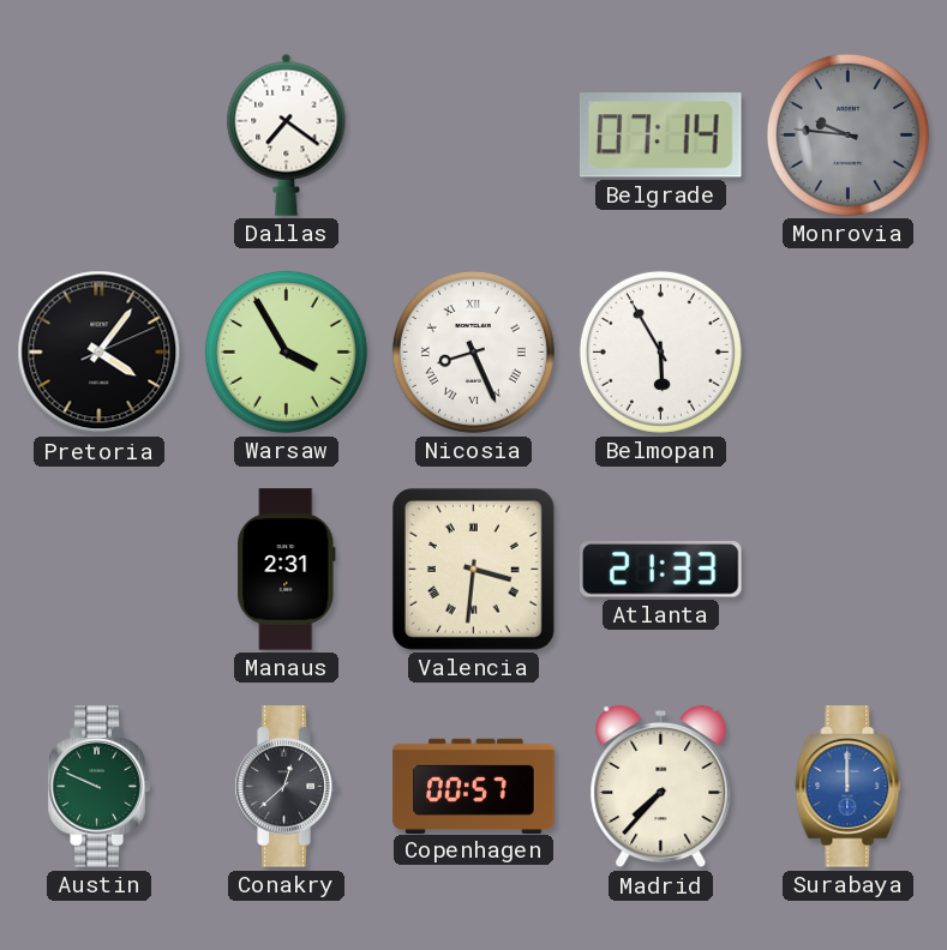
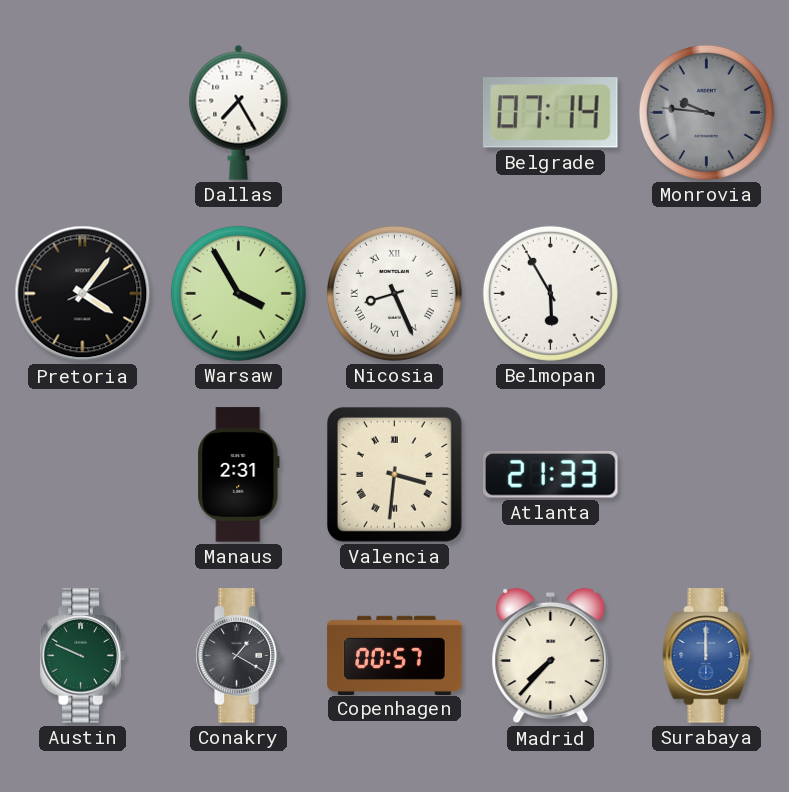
Dallas: 7:21 -> 7:25 (239, 112)
Conakry: 12:38 -> 1:20 (238, 656)
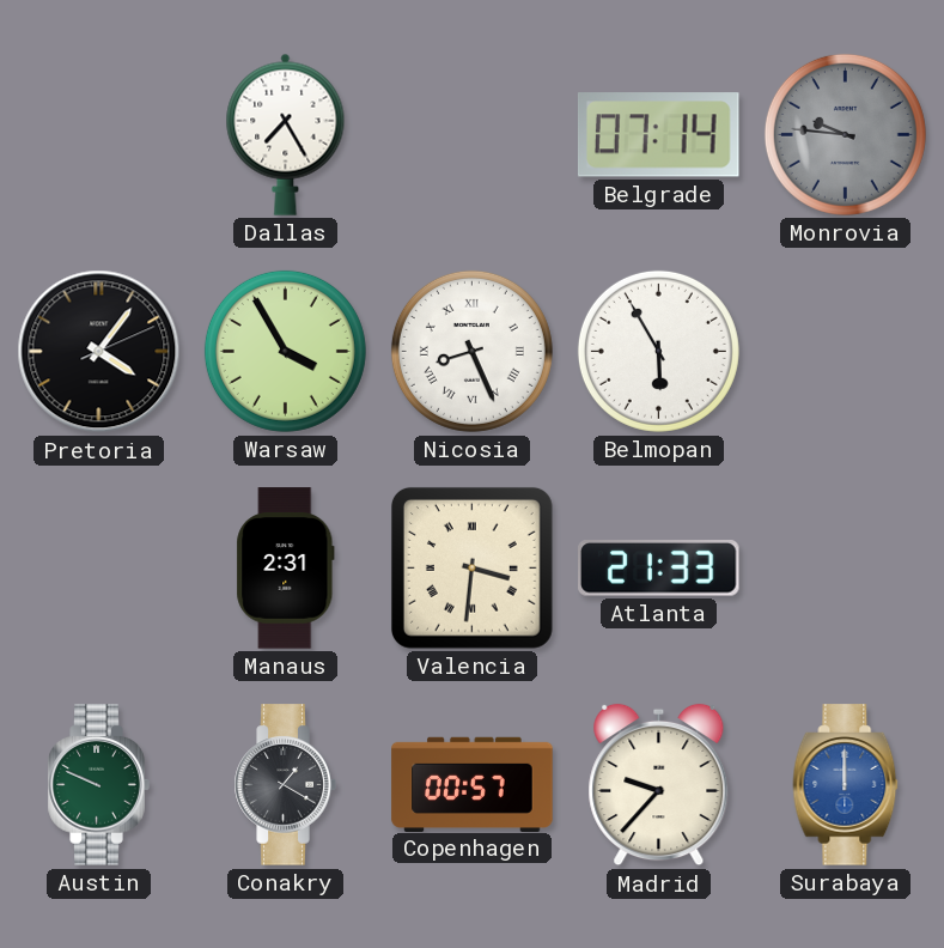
Madrid: 7:37 -> 9:37 (659, 785)
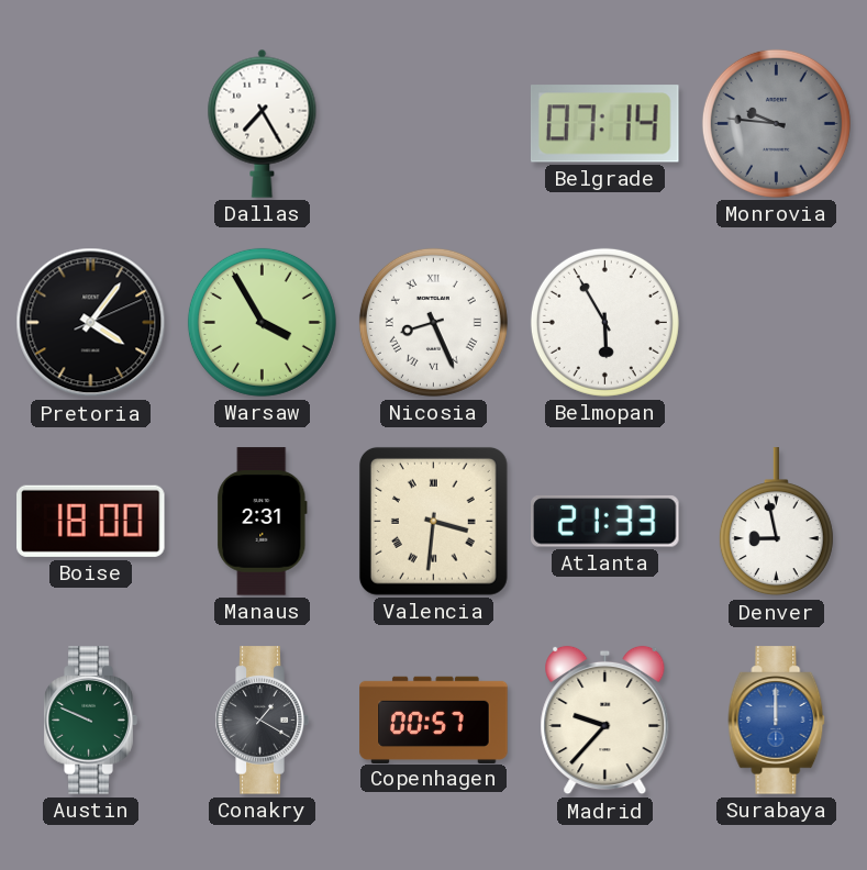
Boise: none -> 18:00 (91, 521)
Denver: none -> 8:58 (776, 522)
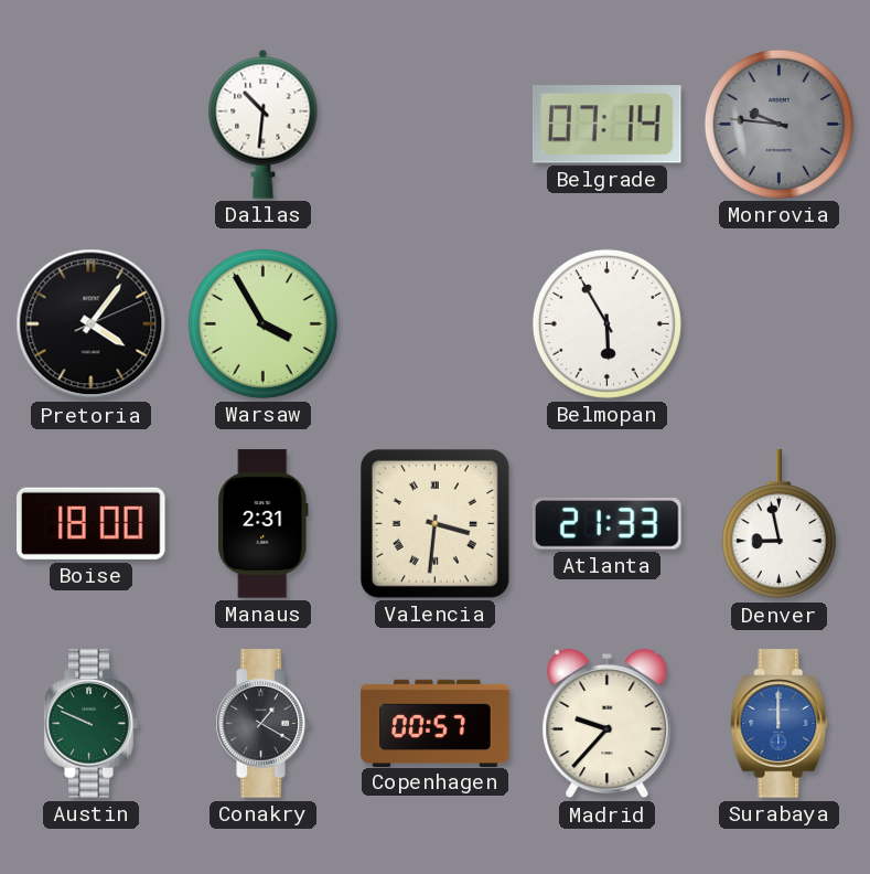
Dallas: 7:25 -> 10:31 (264, 124)
Nicosia: 8:26 -> none (433, 322)
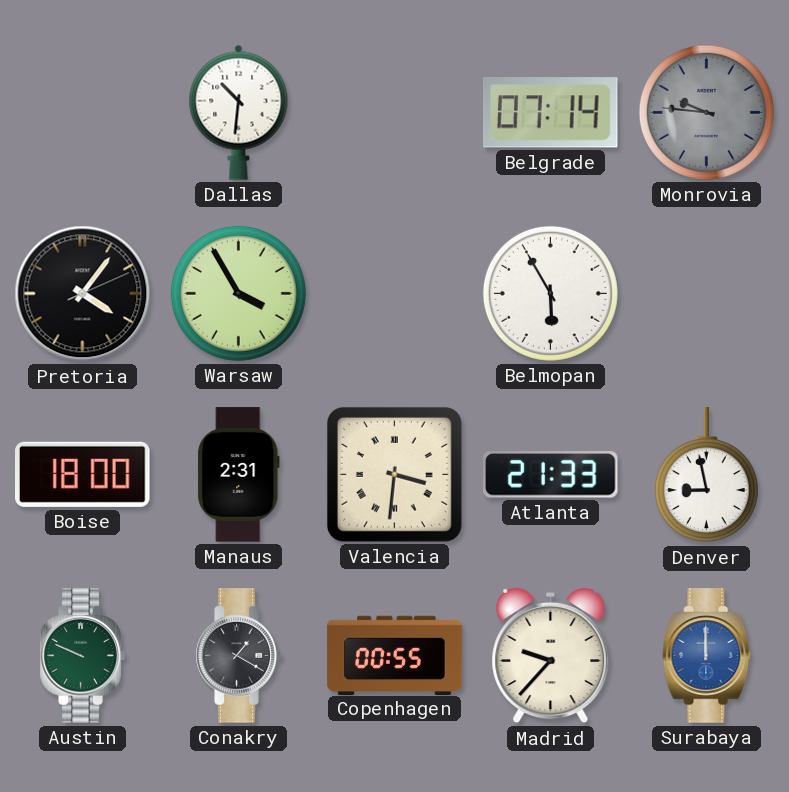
Copenhagen: 00:57 -> 00:55 (395, 655)
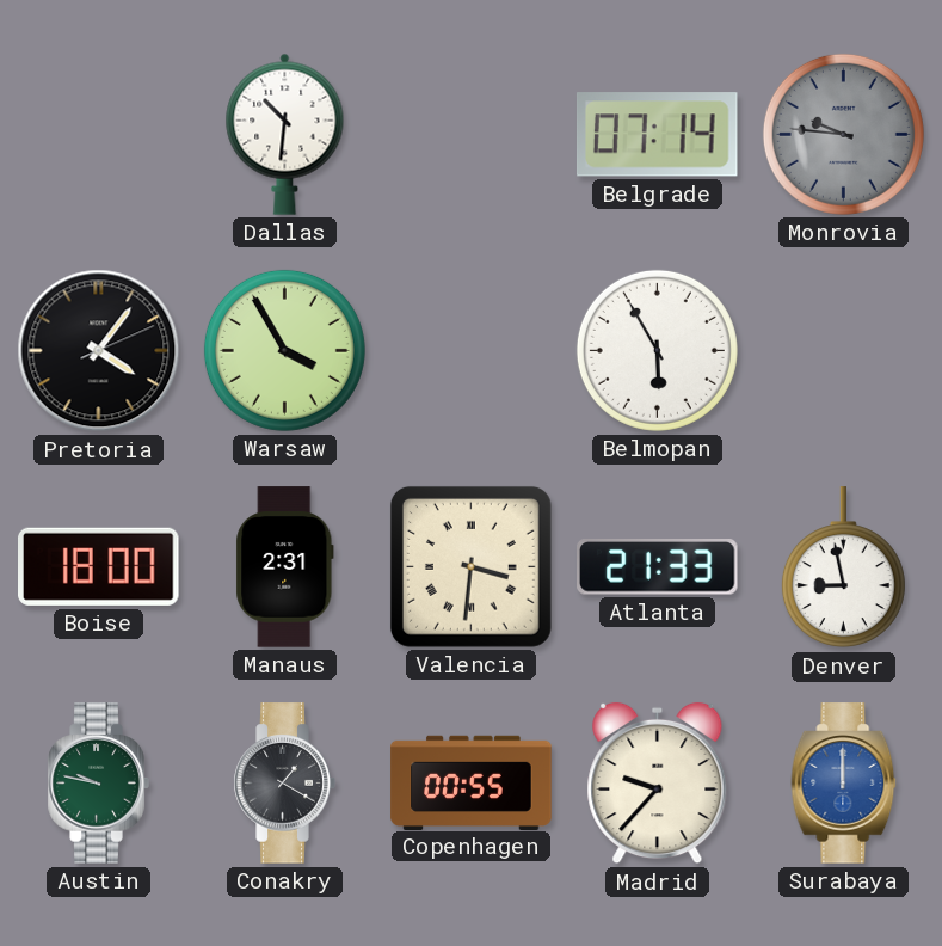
Austin: 9:49 -> 9:47 (98, 784)
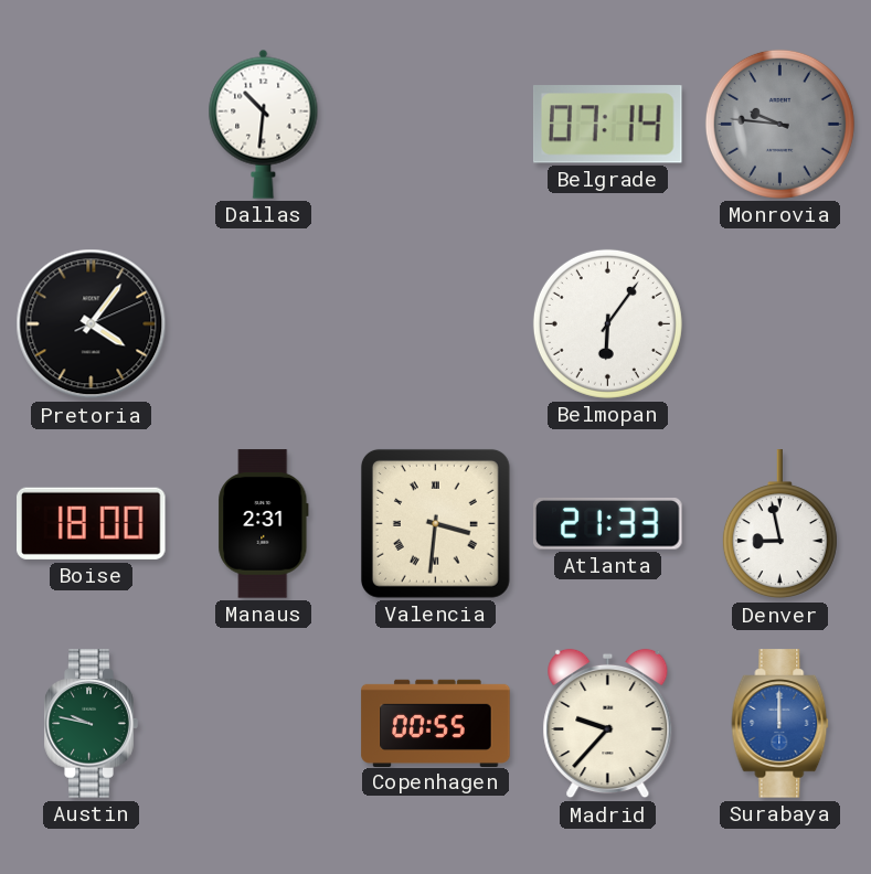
Warsaw: 3:55 -> none (284, 350)
Belmopan: 5:55 -> 6:06 (607, 323)
Conakry: 1:20 -> none (284, 784)
